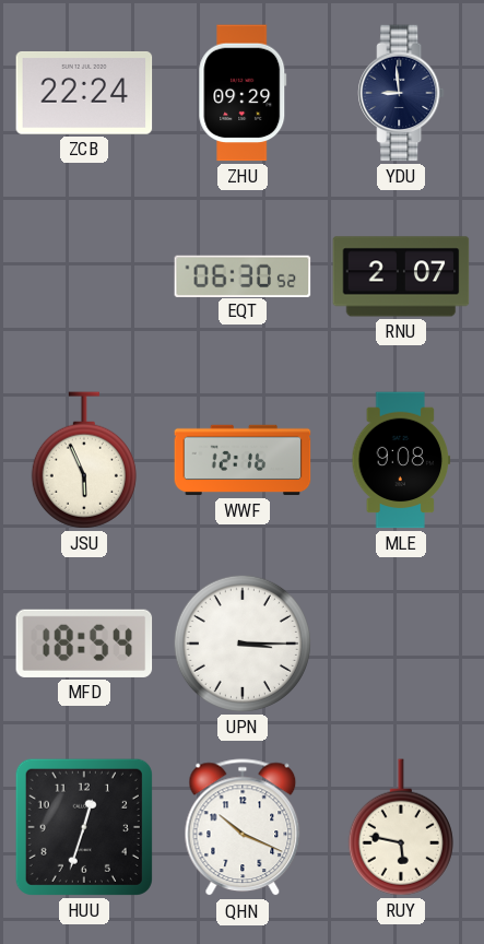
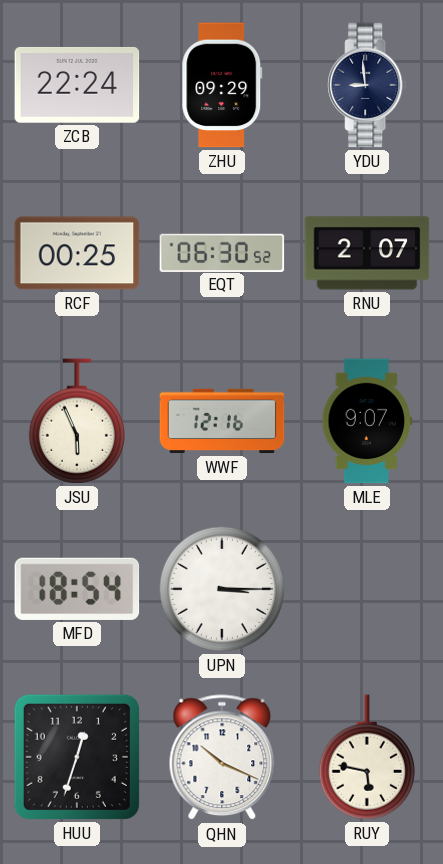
RCF: none -> 00:25 (77, 253)
MLE: 9:08 -> 9:07 (367, 421)
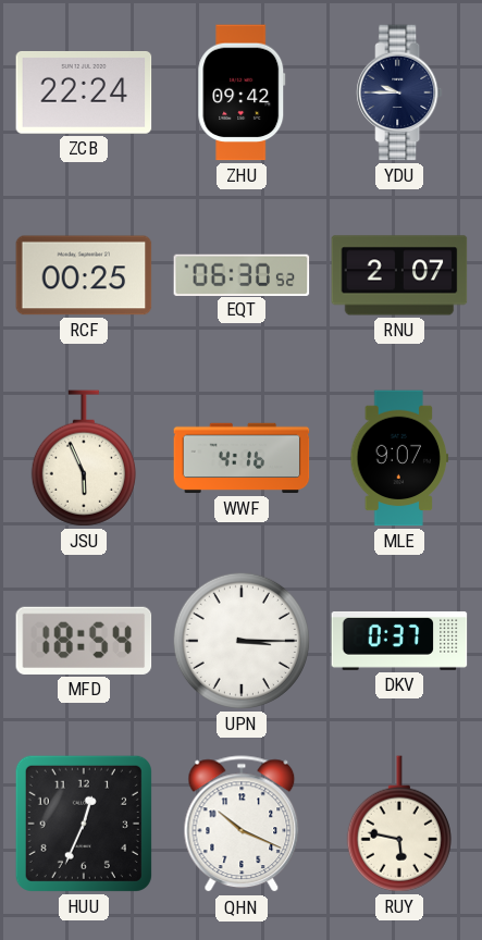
ZHU: 09:29 -> 09:42 (242, 92)
YDU: 8:59 -> 9:45 (399, 92)
WWF: 12:16 -> 4:16 (242, 458)
DKV: none -> 0:37 (399, 641)
HUU: 12:33 -> 12:34 (84, 824)
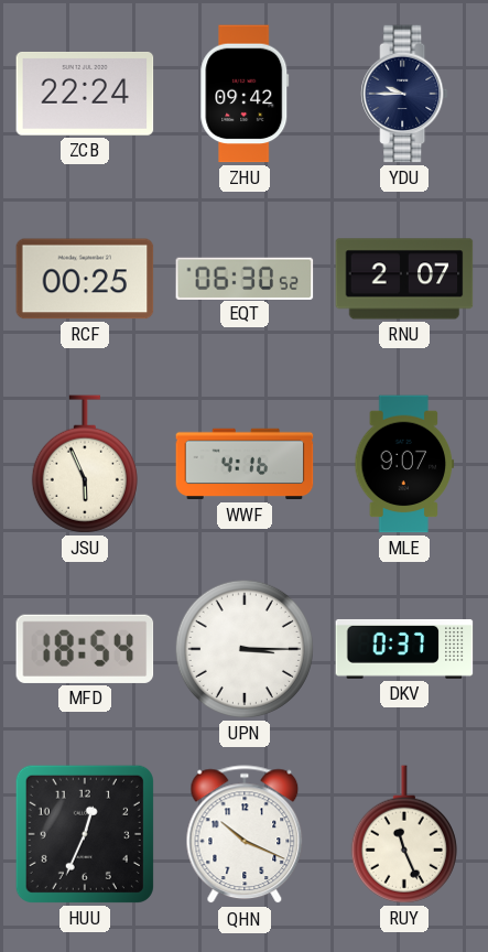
RUY: 5:47 -> 11:26 (404, 834)
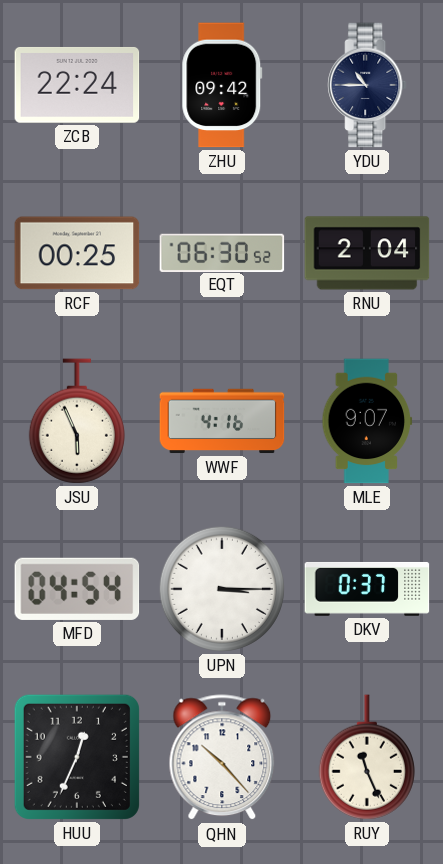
YDU: 9:45 -> 10:45 (367, 85)
RNU: 2:07 -> 2:04 (367, 253)
MFD: 18:54 -> 04:54 (77, 589)
QHN: 10:19 -> 10:23 (222, 758)
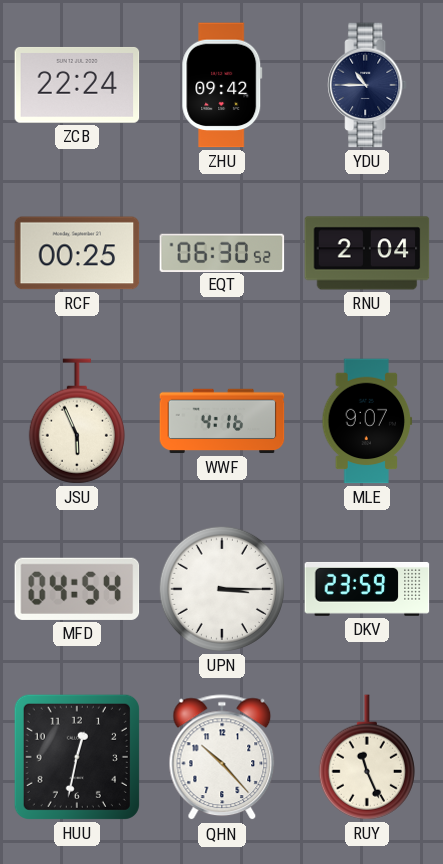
DKV: 0:37 -> 23:59 (367, 589)
HUU: 12:34 -> 12:32 (77, 757)
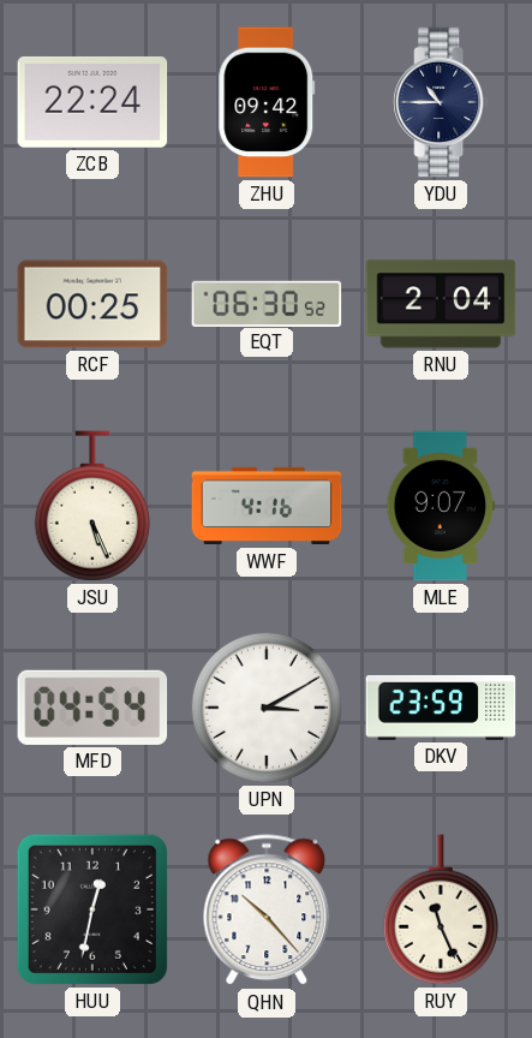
JSU: 5:56 -> 5:26 (92, 506)
UPN: 3:15 -> 3:10 (267, 708)
